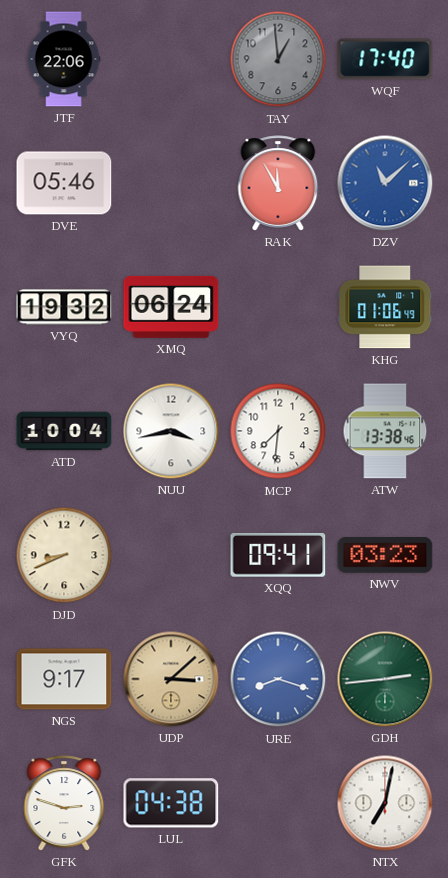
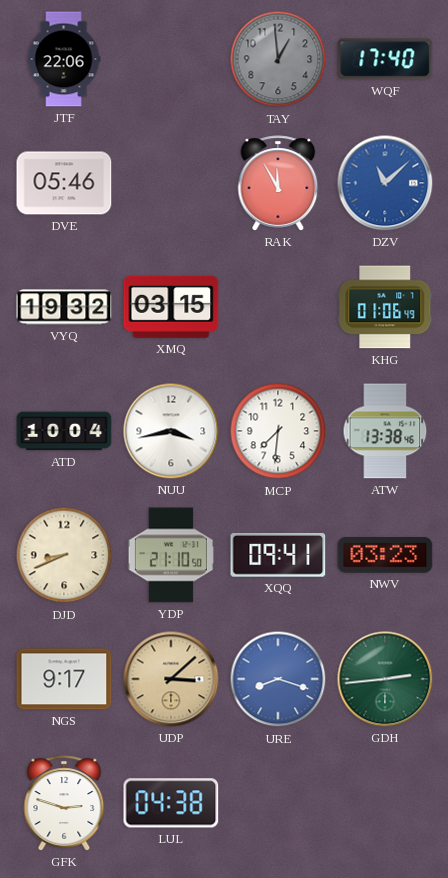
XMQ: 06:24 -> 03:15 (171, 307)
YDP: none -> 21:10 (171, 555)
NTX: 7:02 -> none (385, 803)
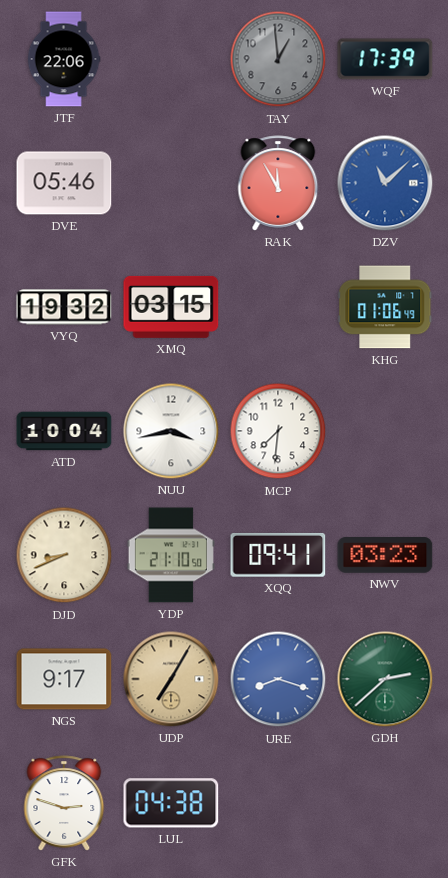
WQF: 17:40 -> 17:39 (385, 59)
ATW: 13:38 -> none (385, 431)
UDP: 3:08 -> 7:05 (171, 679)
GDH: 2:44 -> 2:38 (385, 679)
